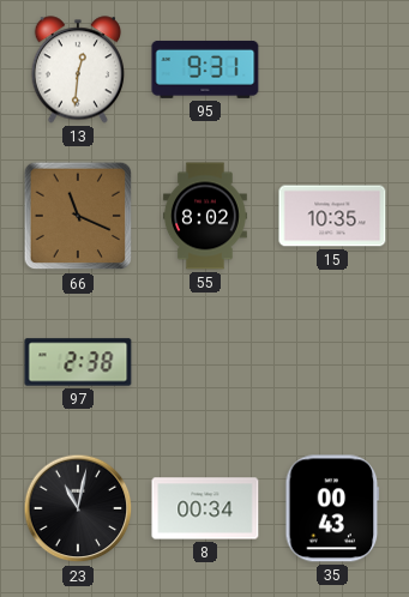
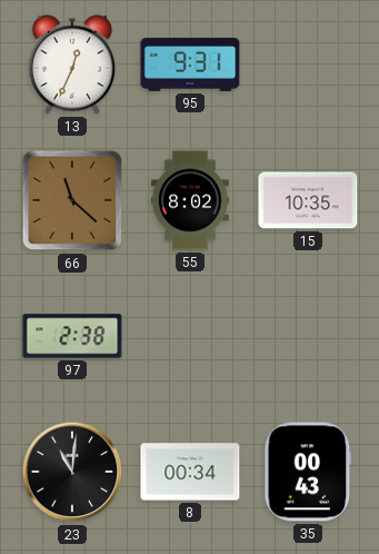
13: 12:31 -> 12:34 (72, 65)
66: 11:19 -> 11:22 (72, 200)
23: 11:02 -> 11:01 (72, 472)
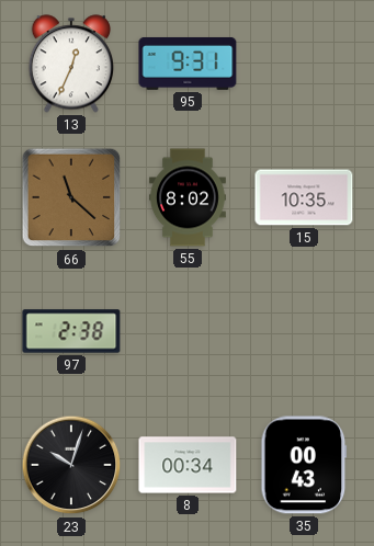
23: 11:01 -> 10:03 (71, 465)
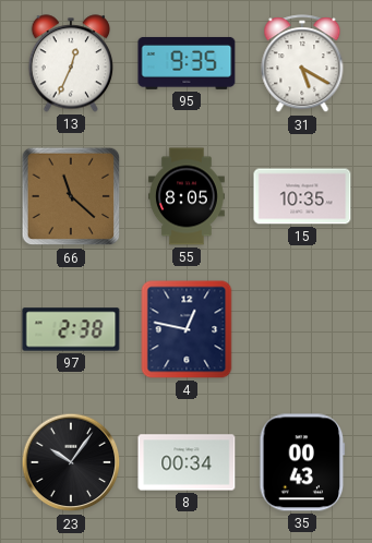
95: 9:31 -> 9:35 (187, 63)
31: none -> 5:20 (302, 64)
55: 8:02 -> 8:05 (188, 196)
4: none -> 12:47 (187, 329)
23: 10:03 -> 10:06 (71, 462)
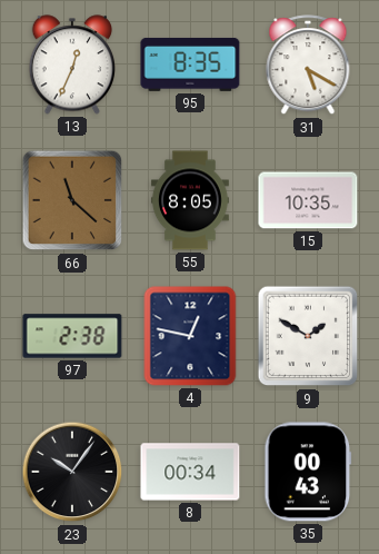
95: 9:35 -> 8:35 (190, 65)
9: none -> 1:50 (308, 336)
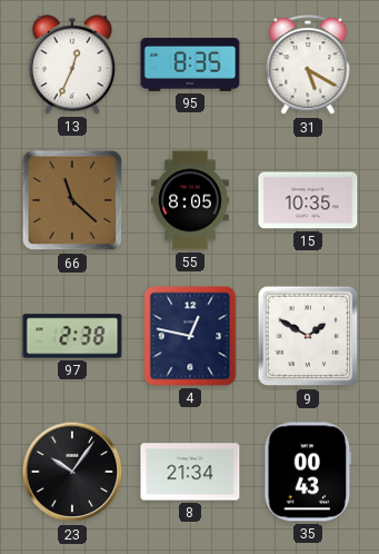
8: 00:34 -> 21:34 (190, 472)
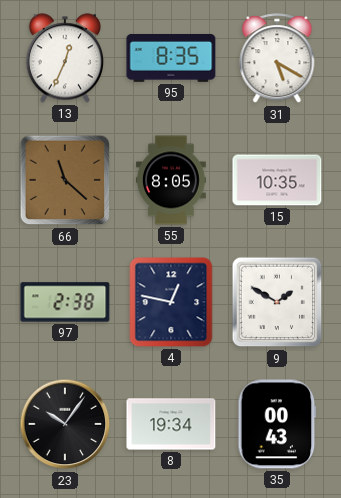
8: 21:34 -> 19:34 (171, 424)
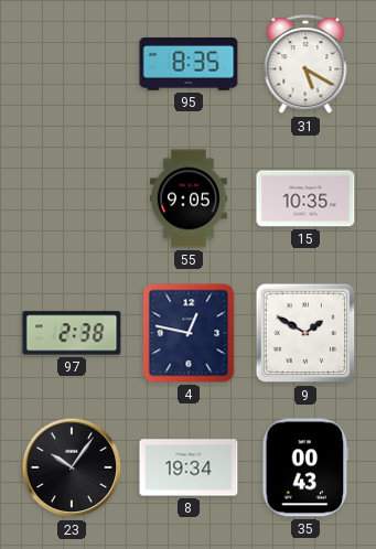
13: 12:34 -> none (65, 58)
66: 11:22 -> none (65, 180)
55: 8:05 -> 9:05 (190, 198)
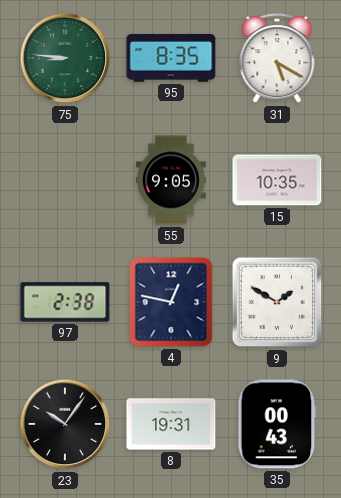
75: none -> 8:46 (65, 58)
8: 19:34 -> 19:31 (171, 424)
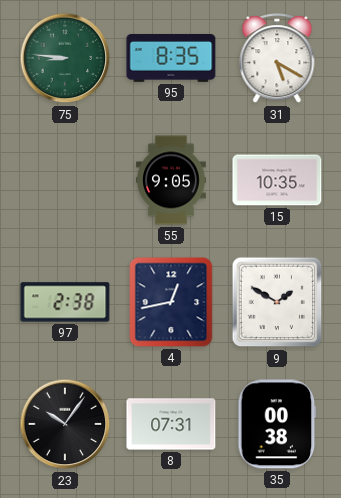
4: 12:47 -> 12:43 (171, 302)
8: 19:31 -> 07:31 (171, 424)
35: 00:43 -> 00:38 (277, 424)
